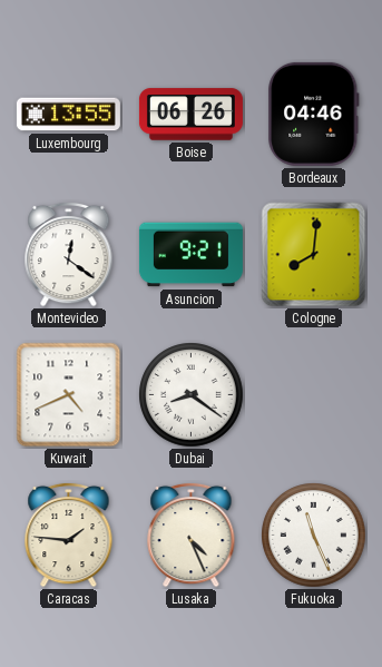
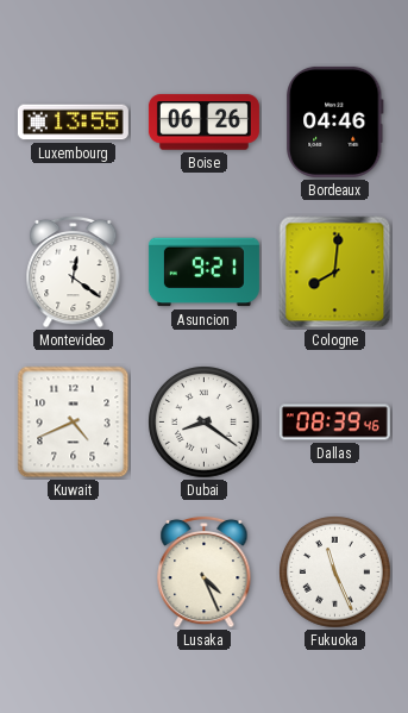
Dallas: none -> 08:39 (334, 423)
Caracas: 1:46 -> none (69, 534)
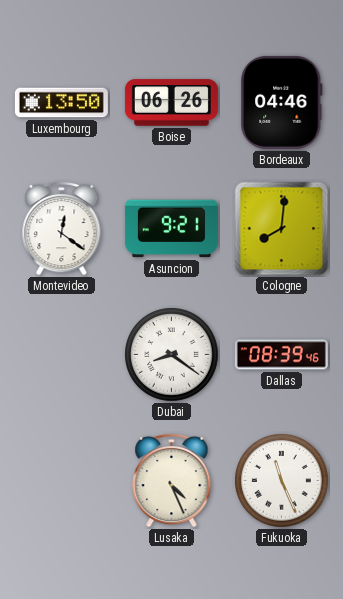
Luxembourg: 13:55 -> 13:50 (61, 103)
Kuwait: 4:41 -> none (74, 423)
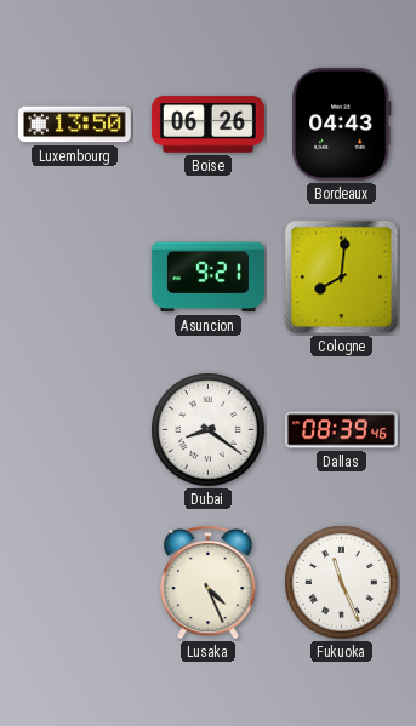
Bordeaux: 04:46 -> 04:43 (342, 124)
Montevideo: 12:21 -> none (62, 228)
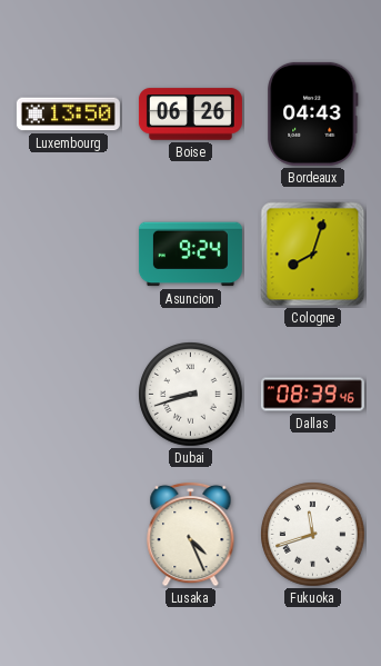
Asuncion: 9:21 -> 9:24 (190, 255)
Cologne: 8:01 -> 8:03 (313, 255)
Dubai: 8:21 -> 8:42 (191, 395)
Fukuoka: 11:26 -> 11:42 (313, 535)
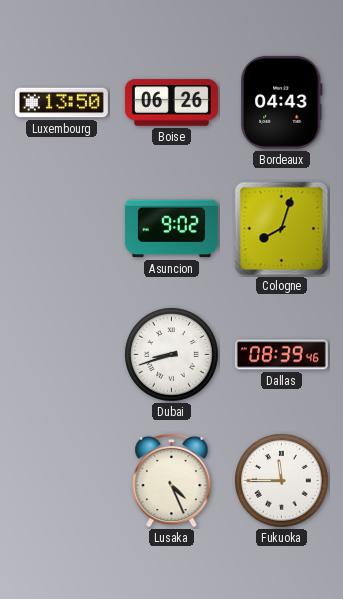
Asuncion: 9:24 -> 9:02 (171, 229)
Fukuoka: 11:42 -> 11:45 (282, 481)
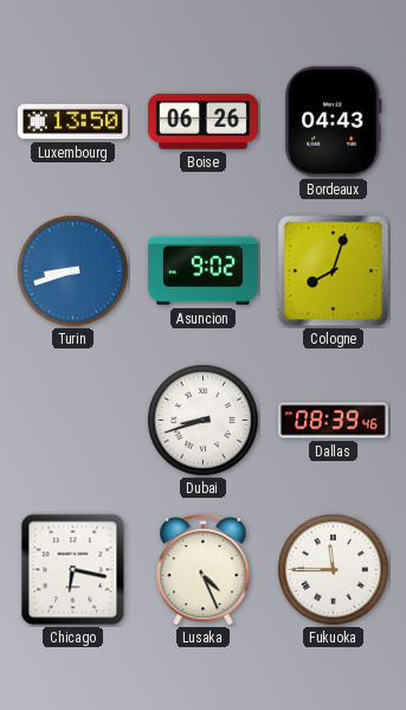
Turin: none -> 8:42 (73, 271)
Chicago: none -> 6:17 (73, 570)
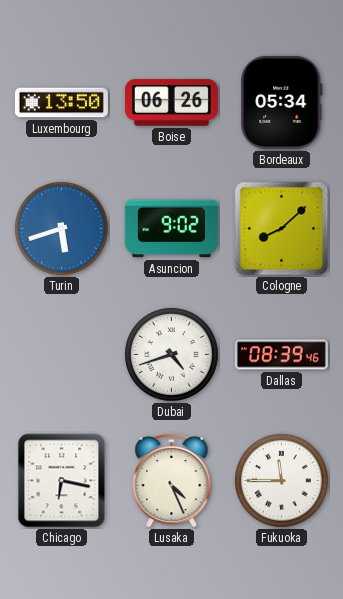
Bordeaux: 04:43 -> 05:34 (282, 102)
Turin: 8:42 -> 5:42 (62, 229)
Cologne: 8:03 -> 8:08 (282, 229)
Dubai: 8:42 -> 4:42 (172, 355)
